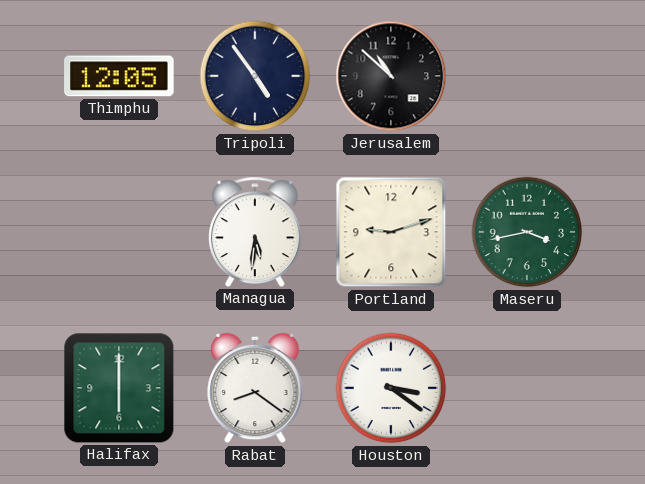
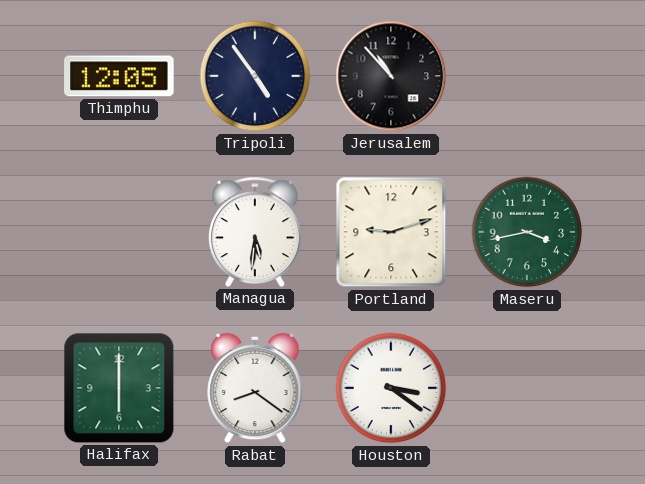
Jerusalem: 10:52 -> 10:53 (391, 76)
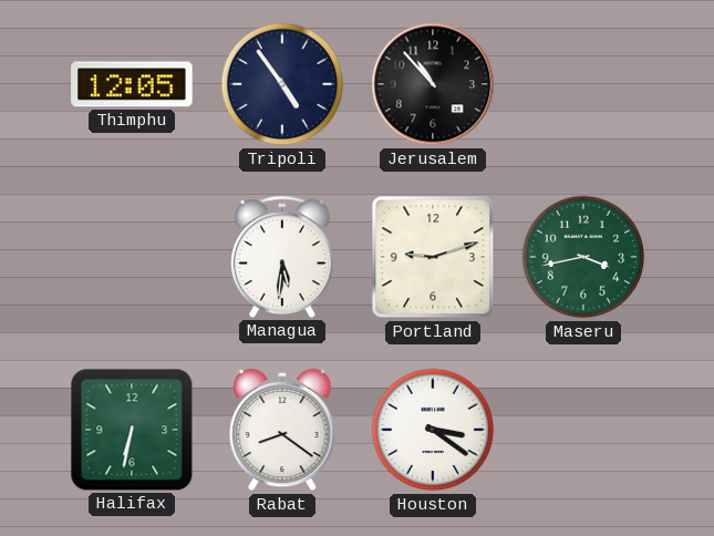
Halifax: 6:00 -> 6:32 (132, 430)
